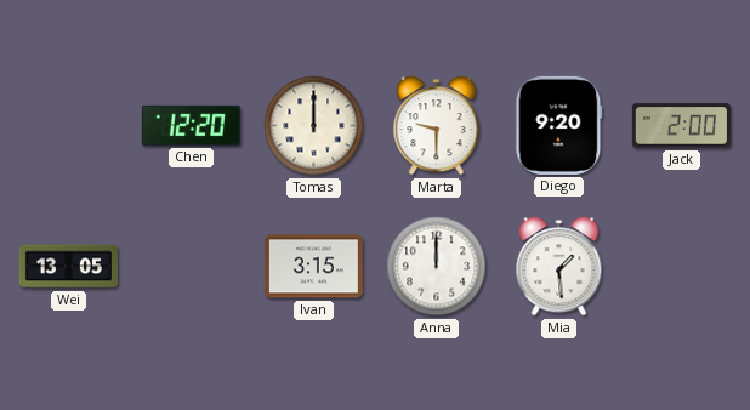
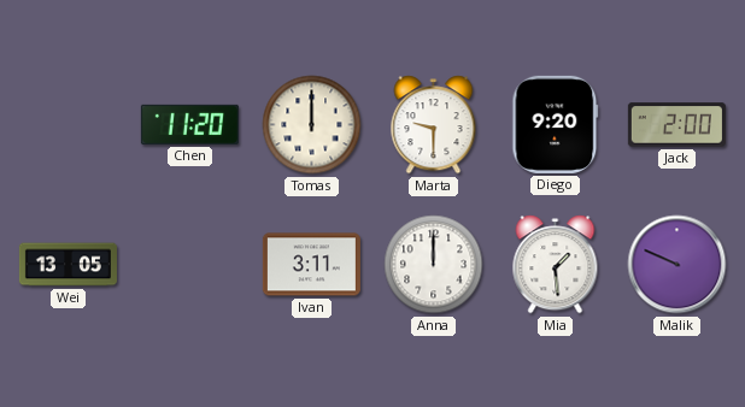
Chen: 12:20 -> 11:20 (189, 124)
Ivan: 3:15 -> 3:11 (311, 265)
Malik: none -> 9:49 (677, 265)
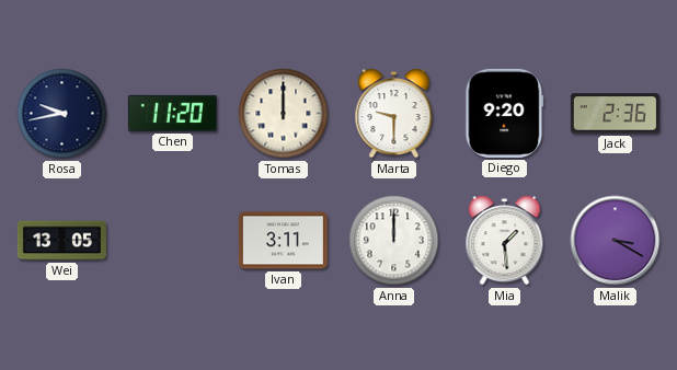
Rosa: none -> 9:43 (62, 114)
Jack: 2:00 -> 2:36 (615, 114)
Malik: 9:49 -> 3:20 (616, 241)
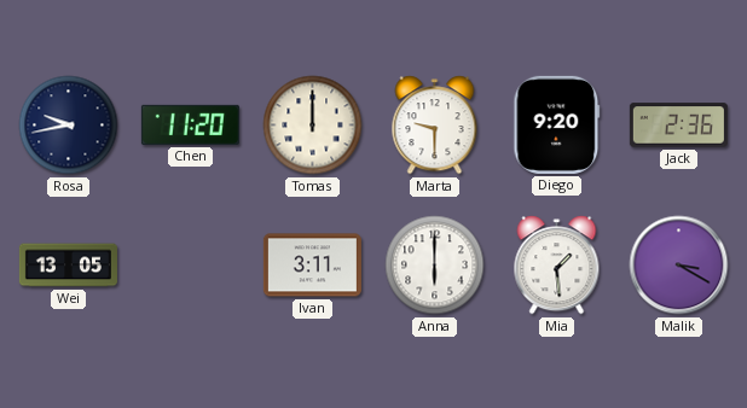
Anna: 12:00 -> 6:00 (435, 266)
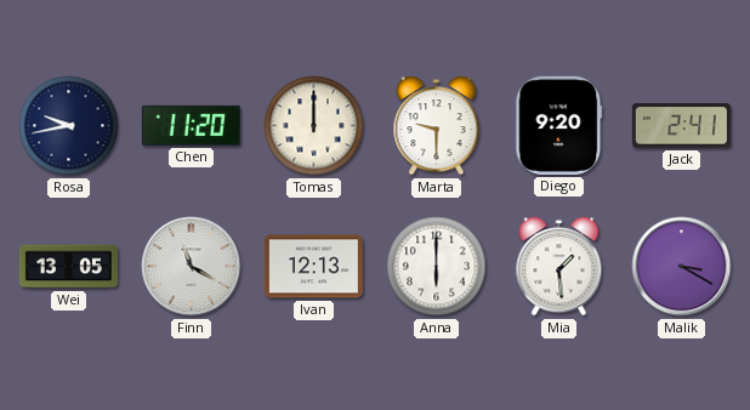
Jack: 2:36 -> 2:41 (681, 126)
Finn: none -> 11:20 (192, 267)
Ivan: 3:11 -> 12:13 (313, 267)
